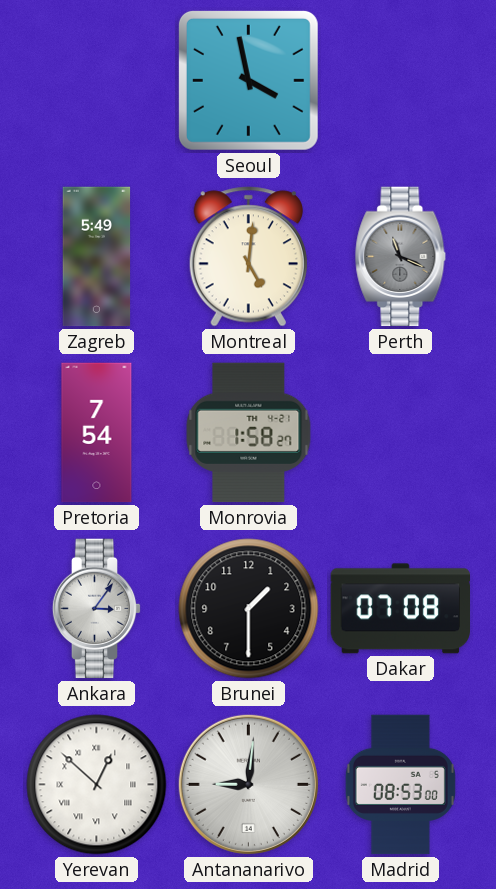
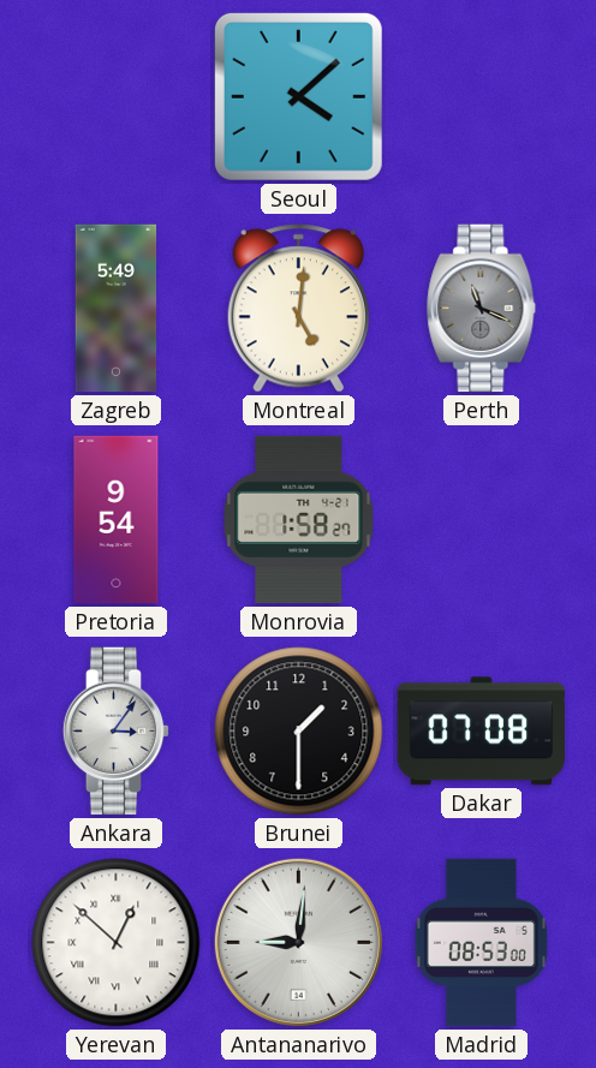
Seoul: 3:58 -> 4:08 (298, 96)
Pretoria: 7:54 -> 9:54 (117, 520)
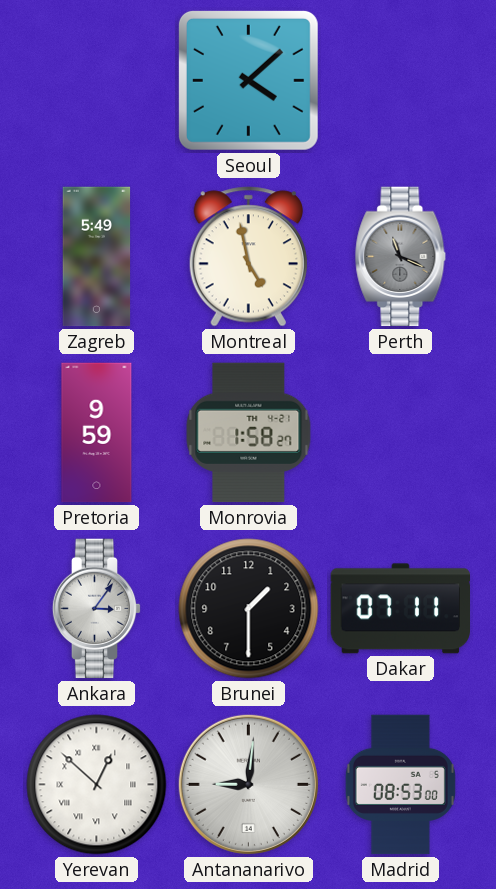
Montreal: 5:01 -> 4:58 (248, 257)
Pretoria: 9:54 -> 9:59 (97, 433)
Dakar: 07:08 -> 07:11 (400, 609)
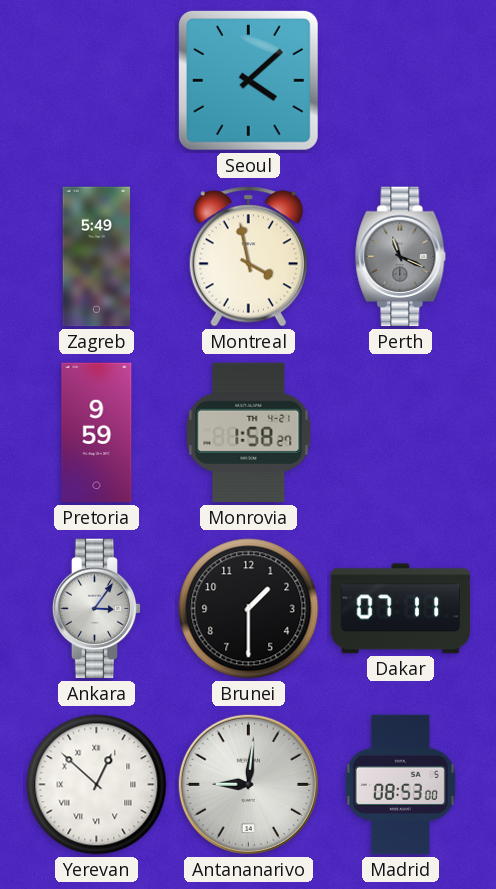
Montreal: 4:58 -> 3:58 (248, 257)
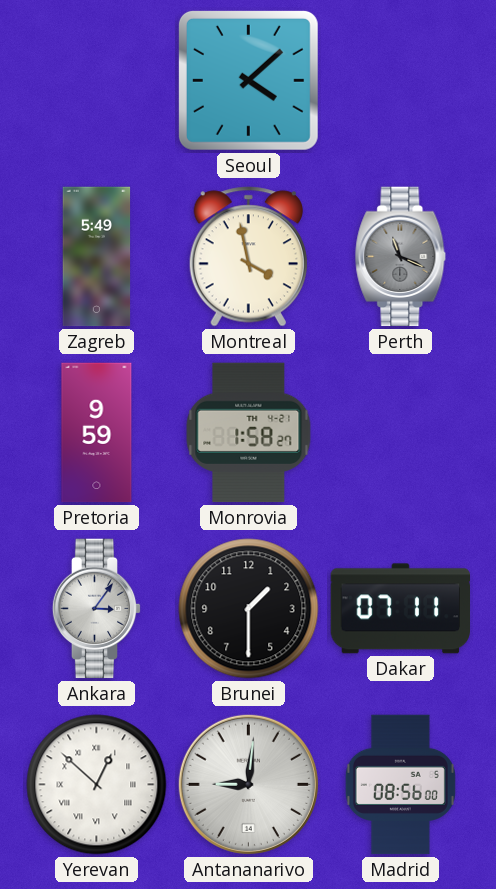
Madrid: 08:53 -> 08:56 (400, 785)
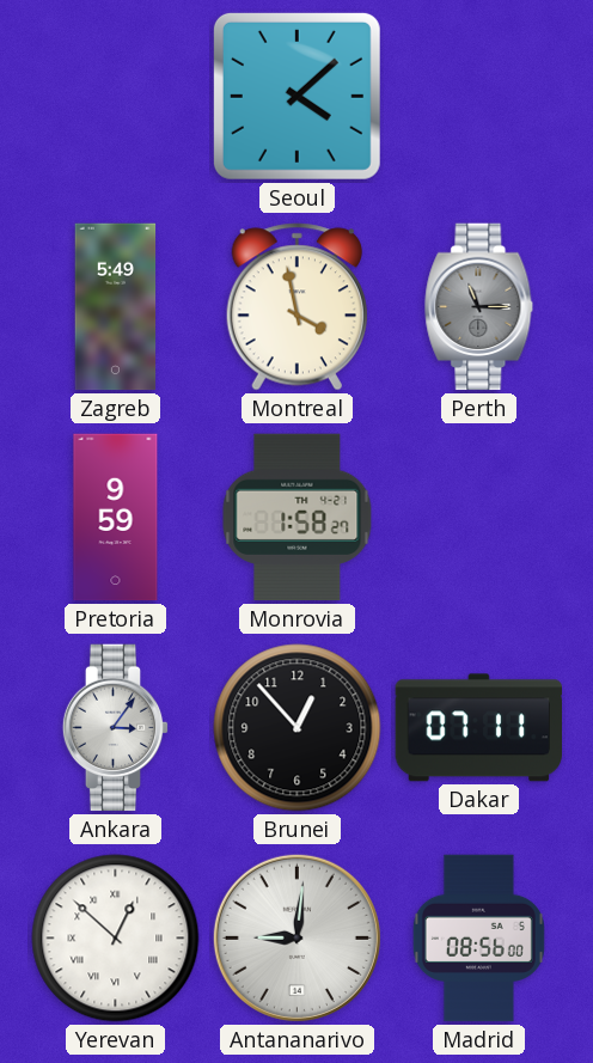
Perth: 11:19 -> 11:15 (479, 307)
Brunei: 1:30 -> 12:53 (298, 728)
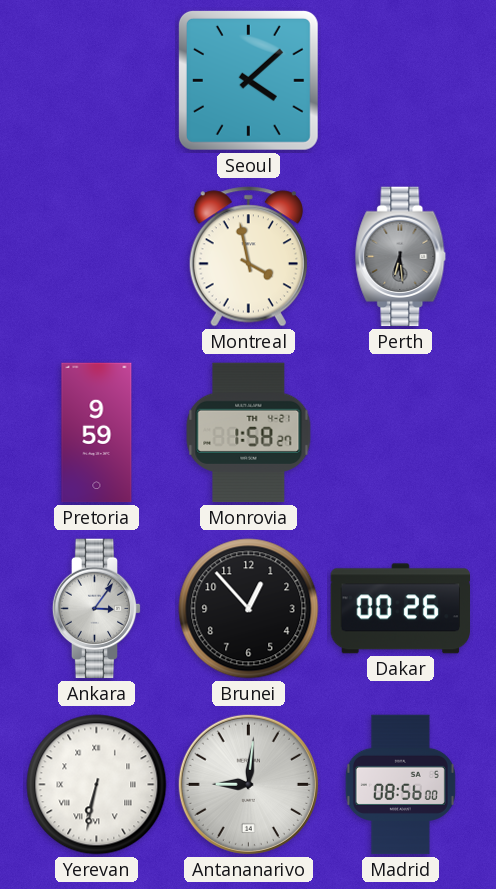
Zagreb: 5:49 -> none (116, 307)
Perth: 11:15 -> 6:29 (401, 257)
Dakar: 07:11 -> 00:26 (400, 609)
Yerevan: 12:52 -> 6:32 (97, 785)
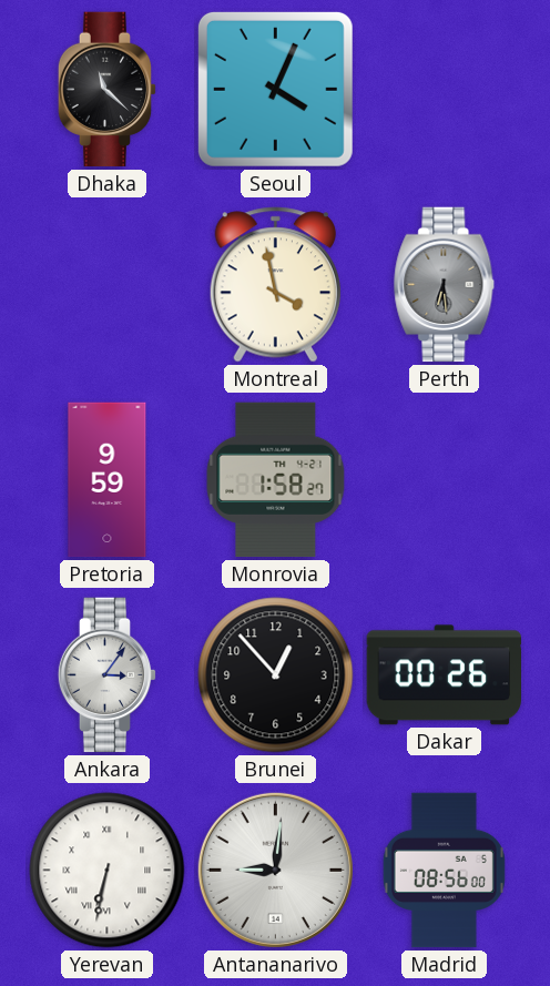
Dhaka: none -> 11:22 (108, 90)
Seoul: 4:08 -> 4:04 (275, 89)
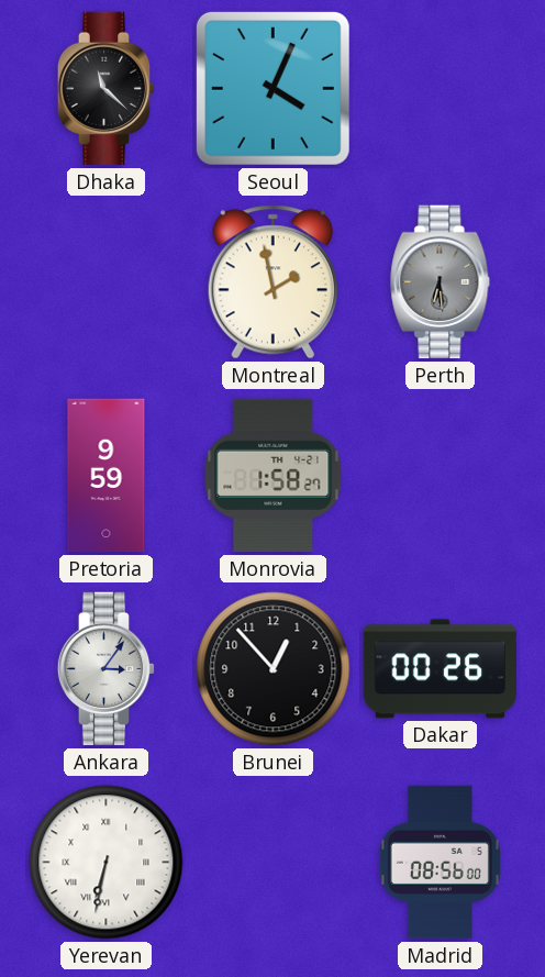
Montreal: 3:58 -> 1:58 (272, 282)
Antananarivo: 9:01 -> none (275, 870)
